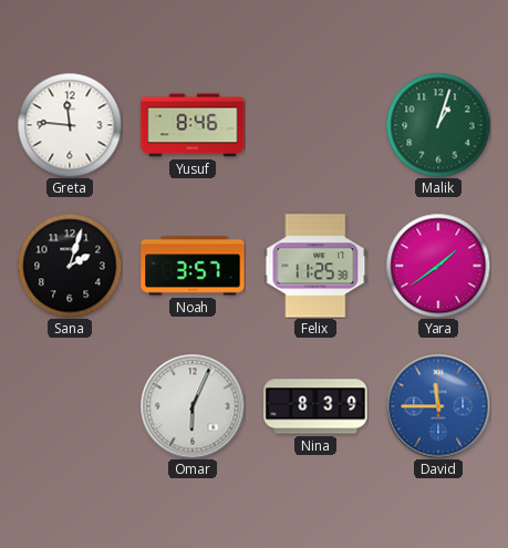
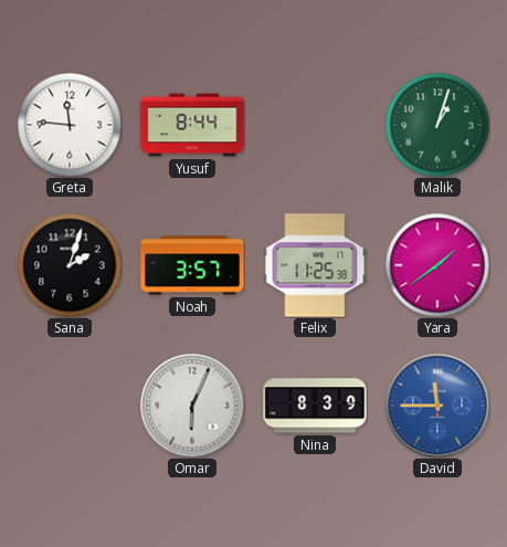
Yusuf: 8:46 -> 8:44 (192, 125)
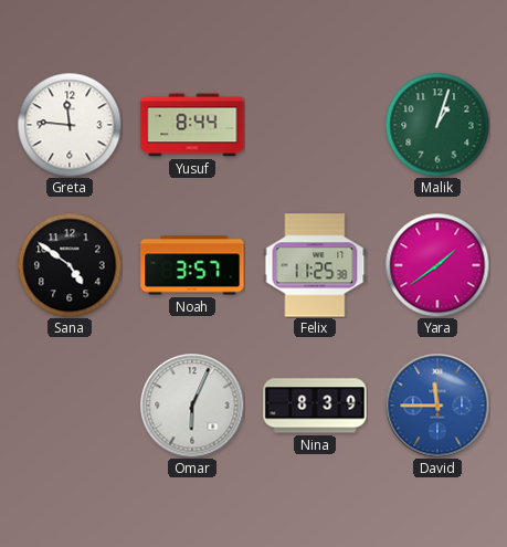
Sana: 2:03 -> 4:51 (70, 265)
